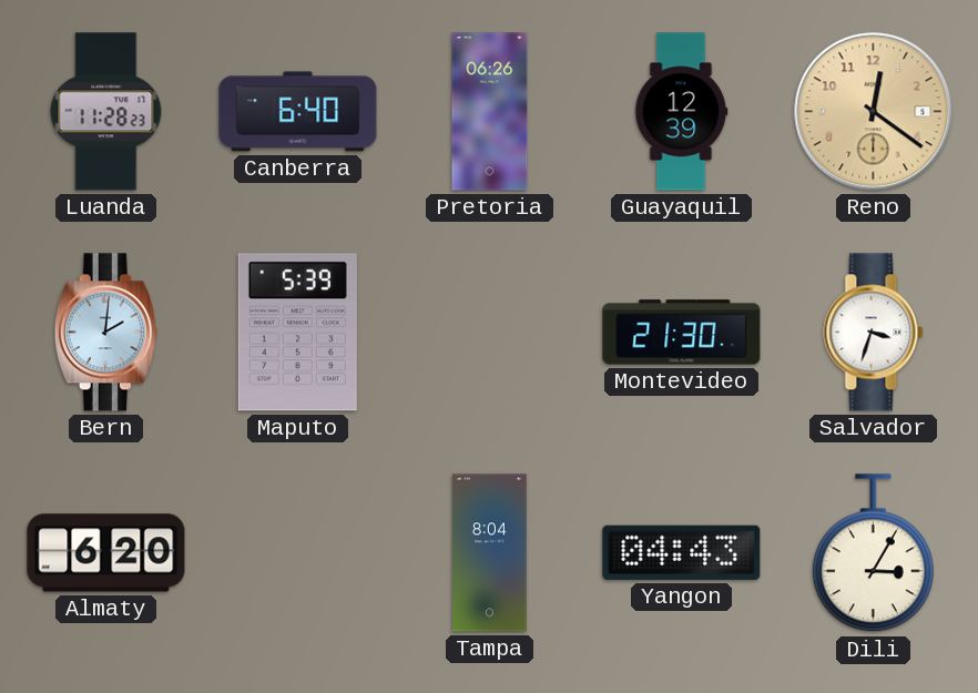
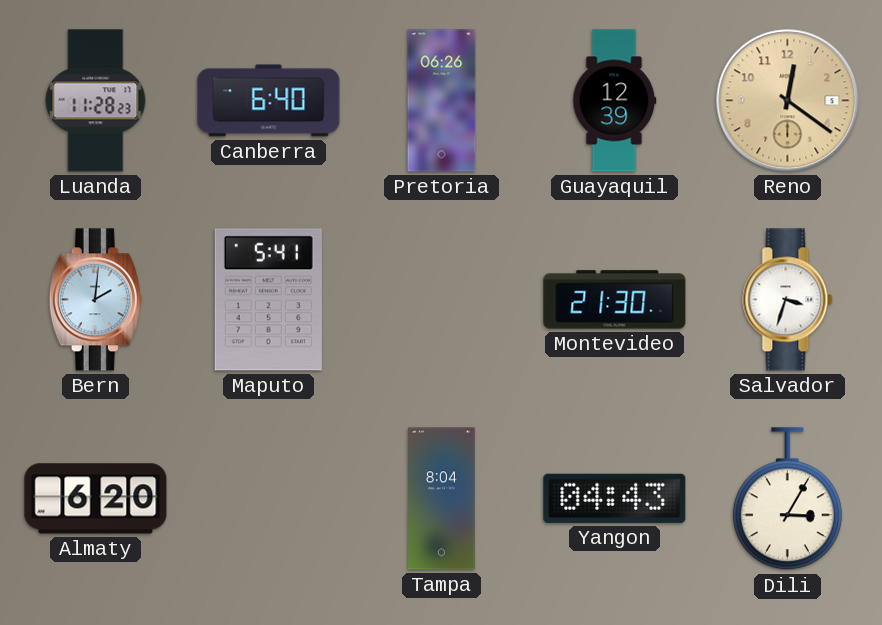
Maputo: 5:39 -> 5:41 (268, 300)
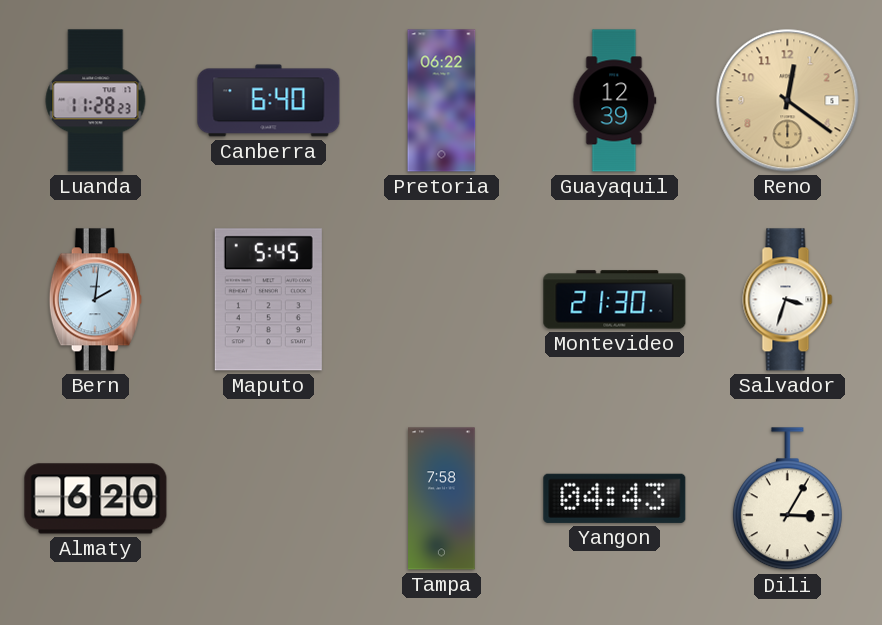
Pretoria: 06:26 -> 06:22 (442, 101)
Maputo: 5:41 -> 5:45 (268, 300)
Tampa: 8:04 -> 7:58 (442, 499)
